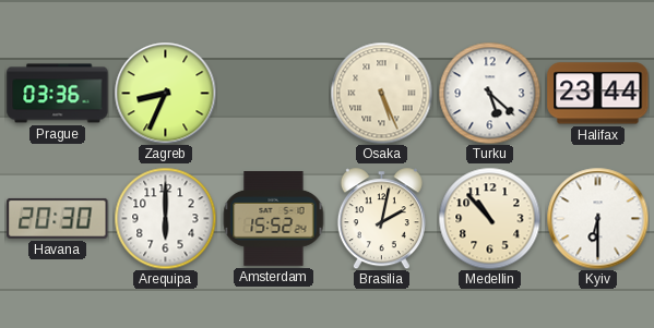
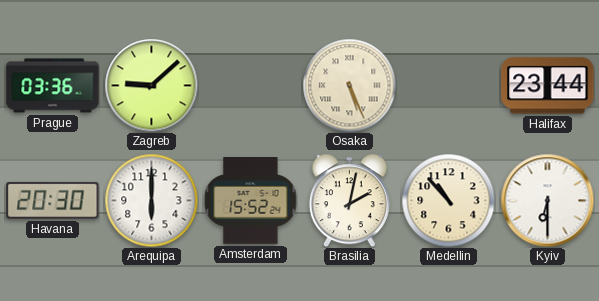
Zagreb: 8:34 -> 9:08 (151, 85)
Turku: 5:22 -> none (489, 93)
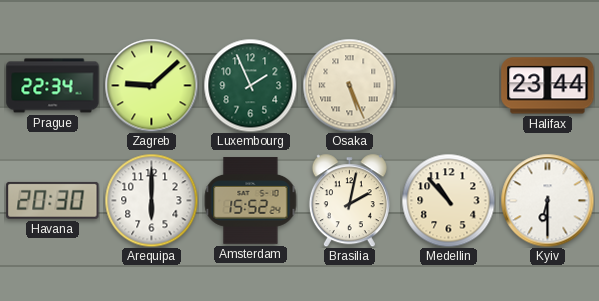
Prague: 03:36 -> 22:34 (53, 86)
Luxembourg: none -> 1:56 (250, 85)
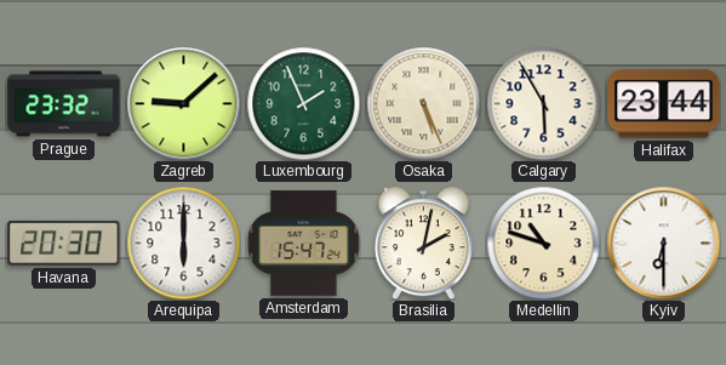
Prague: 22:34 -> 23:32 (64, 104)
Calgary: none -> 5:55 (543, 103)
Amsterdam: 15:52 -> 15:47 (303, 244)
Medellin: 10:53 -> 10:48 (543, 243)
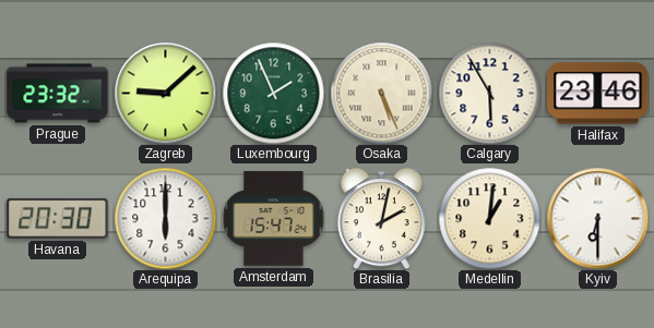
Halifax: 23:44 -> 23:46 (598, 94)
Medellin: 10:48 -> 1:01 (489, 218)
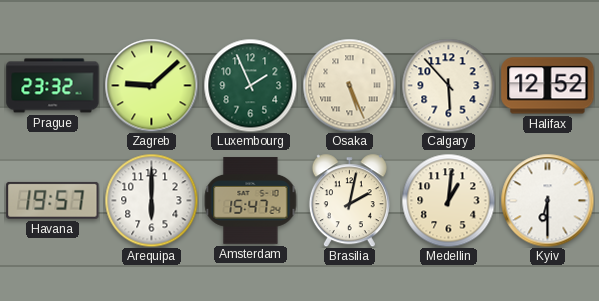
Calgary: 5:55 -> 5:53 (448, 85)
Halifax: 23:46 -> 12:52 (548, 86)
Havana: 20:30 -> 19:57 (53, 200)
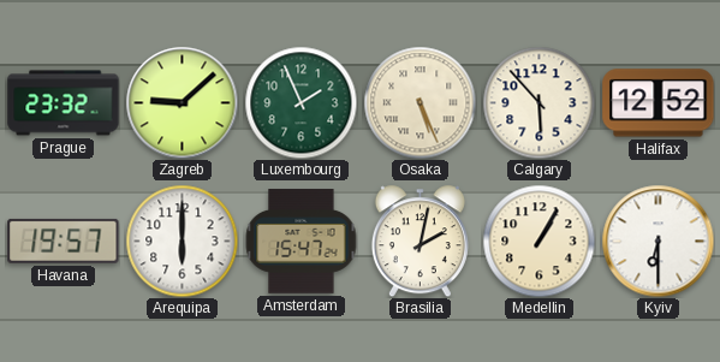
Medellin: 1:01 -> 1:05 (538, 241)
